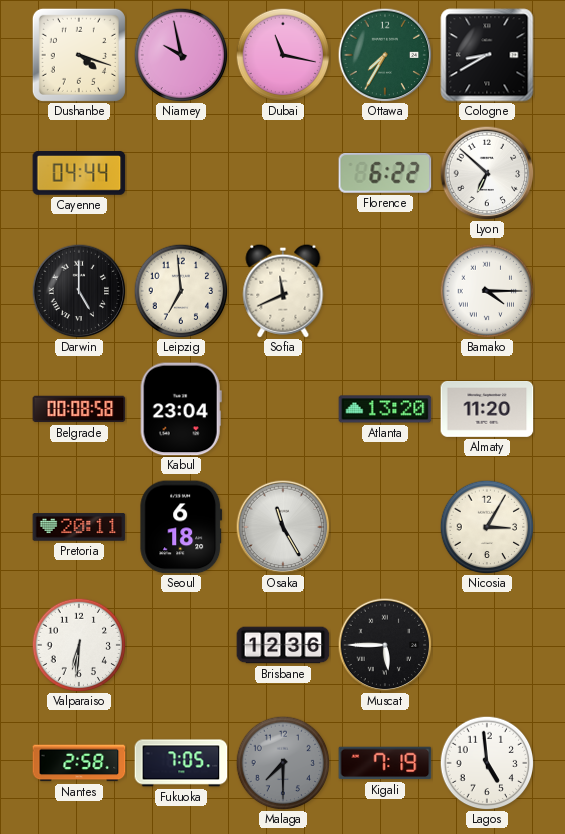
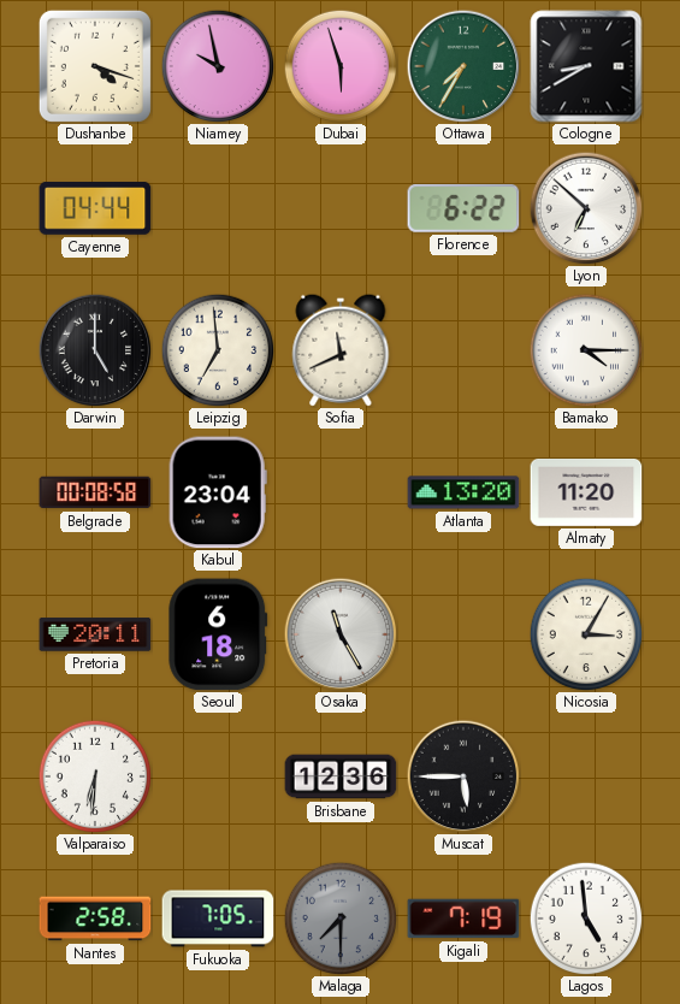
Dubai: 11:17 -> 5:57 (341, 66)
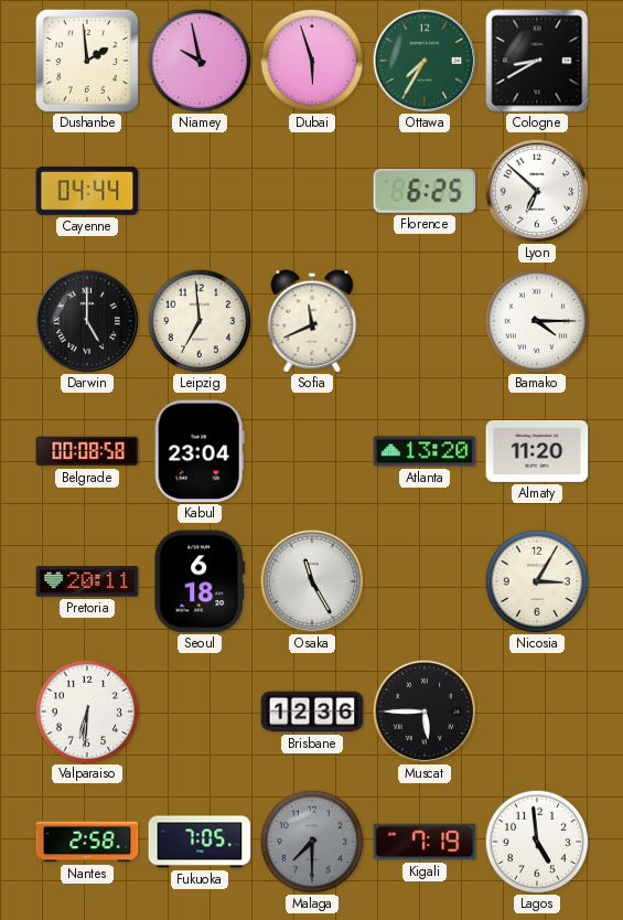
Dushanbe: 4:18 -> 1:59 (87, 61)
Florence: 6:22 -> 6:25 (425, 191)
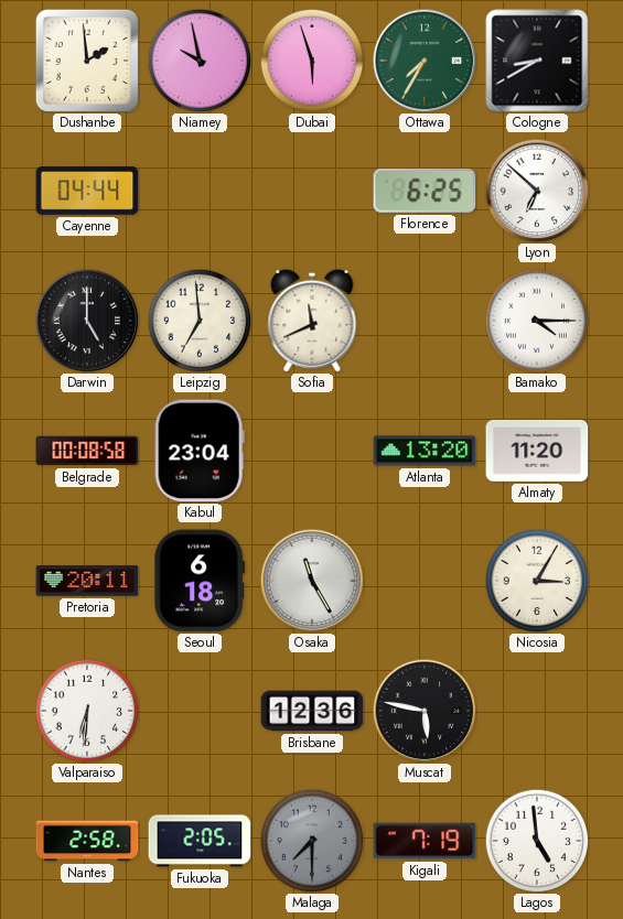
Muscat: 5:45 -> 5:47 (425, 711)
Fukuoka: 7:05 -> 2:05 (200, 841)
